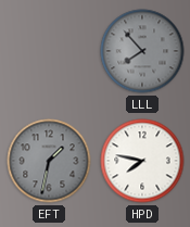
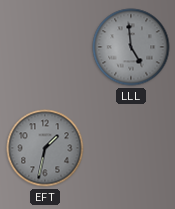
LLL: 7:53 -> 4:59 (131, 47)
HPD: 7:47 -> none (142, 161)
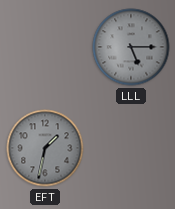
LLL: 4:59 -> 5:15 (131, 47)
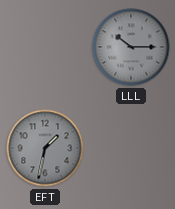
LLL: 5:15 -> 10:15 (131, 47)
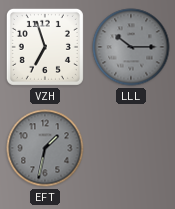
VZH: none -> 6:57 (45, 47)
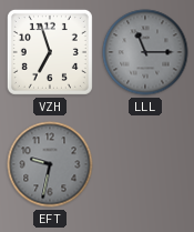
LLL: 10:15 -> 11:15 (145, 52)
EFT: 1:32 -> 9:32 (50, 164)
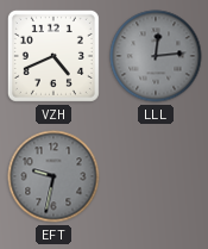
VZH: 6:57 -> 4:41 (53, 56)
LLL: 11:15 -> 12:14 (156, 56)
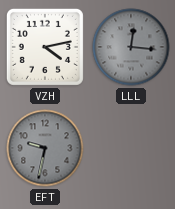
VZH: 4:41 -> 4:13 (45, 47)
LLL: 12:14 -> 12:16 (131, 47)
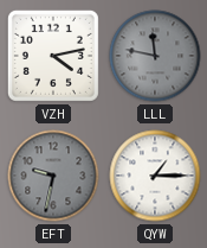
LLL: 12:16 -> 11:47 (155, 56)
QYW: none -> 1:15 (155, 176)
